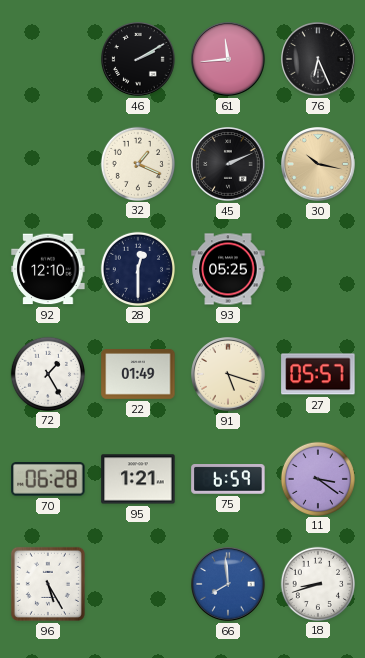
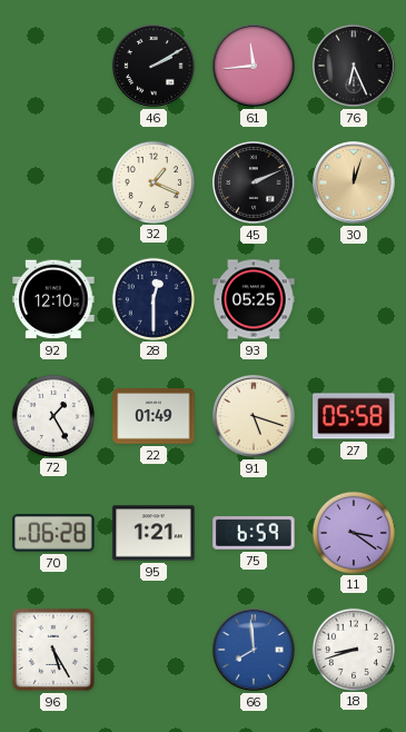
30: 10:17 -> 12:03 (354, 182)
27: 05:57 -> 05:58 (354, 416)
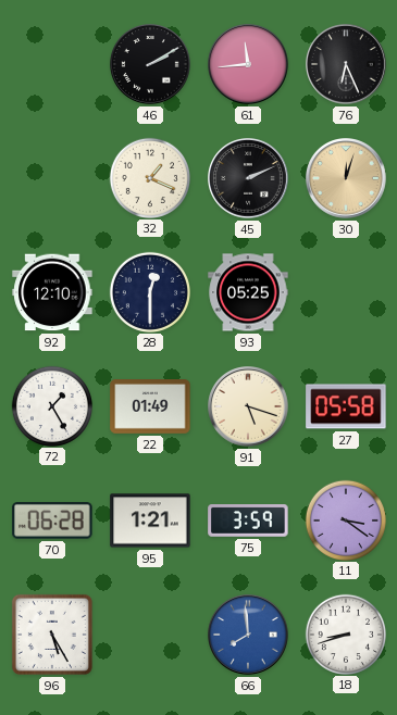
75: 6:59 -> 3:59 (248, 522)
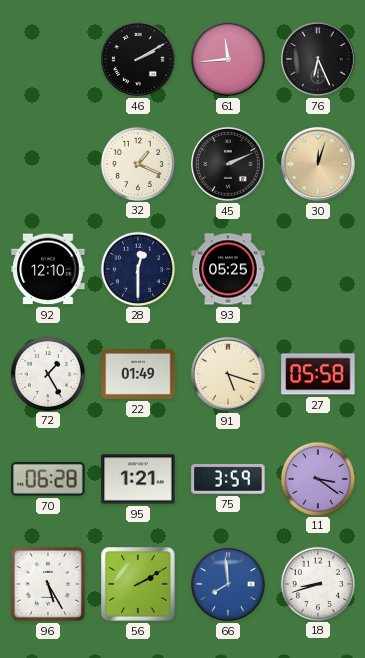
56: none -> 2:10 (138, 584)
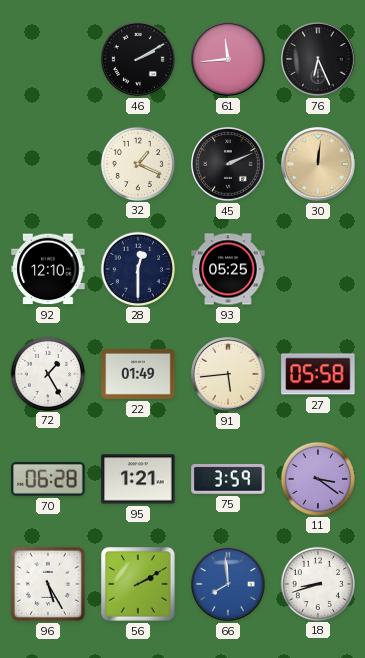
30: 12:03 -> 12:01 (318, 164)
91: 5:18 -> 5:44 (228, 374)
